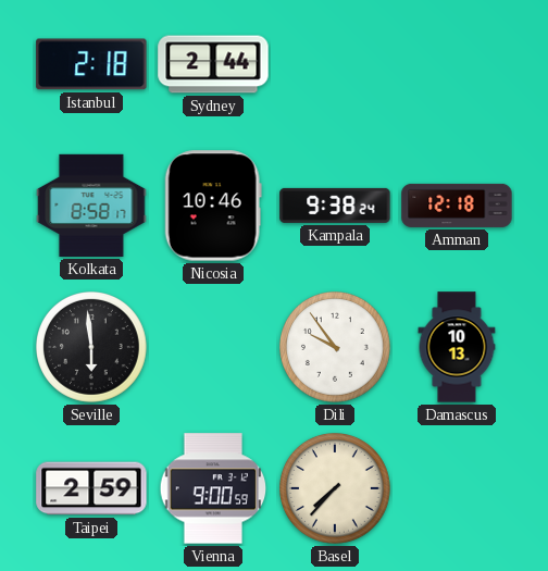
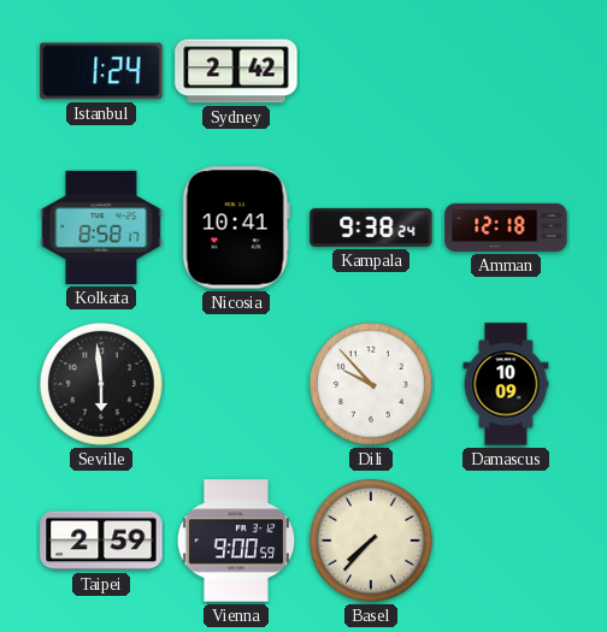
Istanbul: 2:18 -> 1:24 (101, 71)
Sydney: 2:44 -> 2:42 (236, 71)
Nicosia: 10:46 -> 10:41 (236, 228)
Dili: 9:54 -> 9:53 (372, 385)
Damascus: 10:13 -> 10:09 (506, 384)
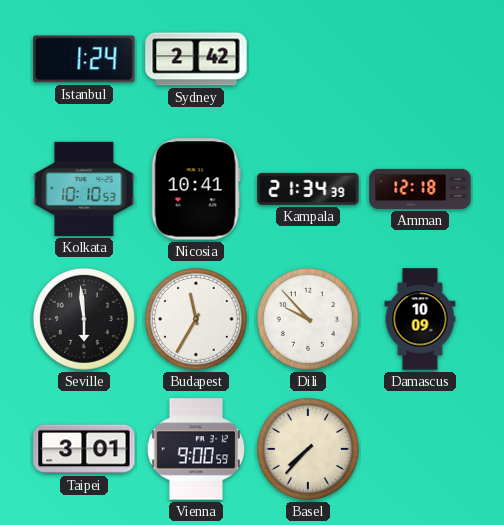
Kolkata: 8:58 -> 10:10 (84, 189)
Kampala: 9:38 -> 21:34 (308, 189)
Budapest: none -> 11:35 (197, 320)
Taipei: 2:59 -> 3:01 (84, 449)
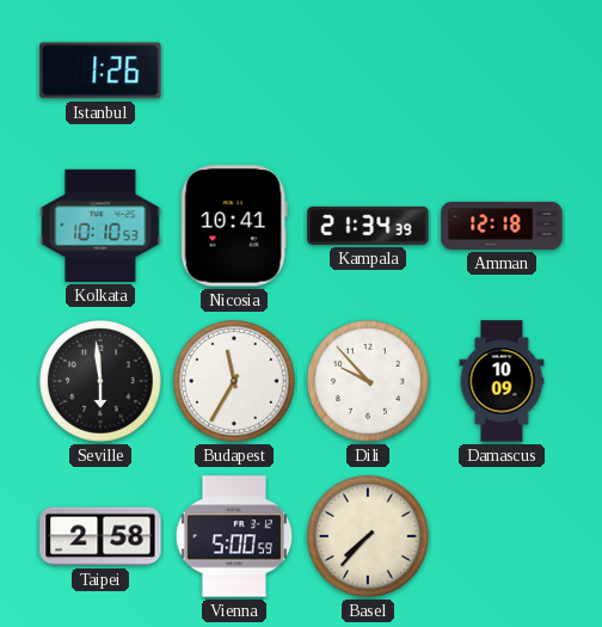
Istanbul: 1:24 -> 1:26 (100, 70)
Sydney: 2:42 -> none (196, 59)
Taipei: 3:01 -> 2:58 (100, 536)
Vienna: 9:00 -> 5:00 (234, 536)
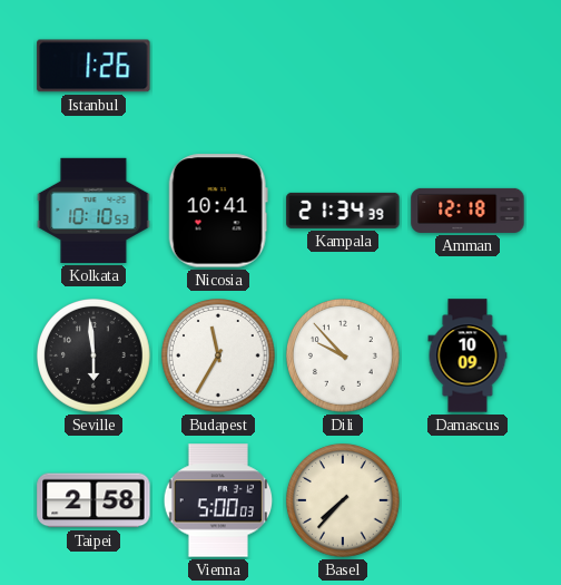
Vienna: 5:00:59 -> 5:00:03 (218, 500)
